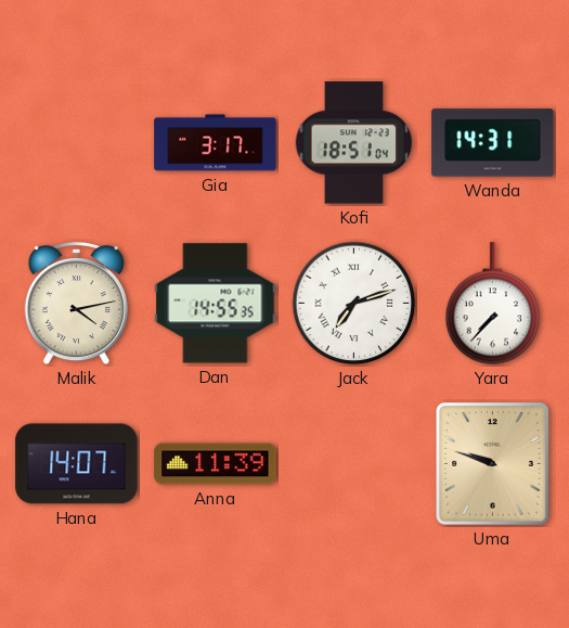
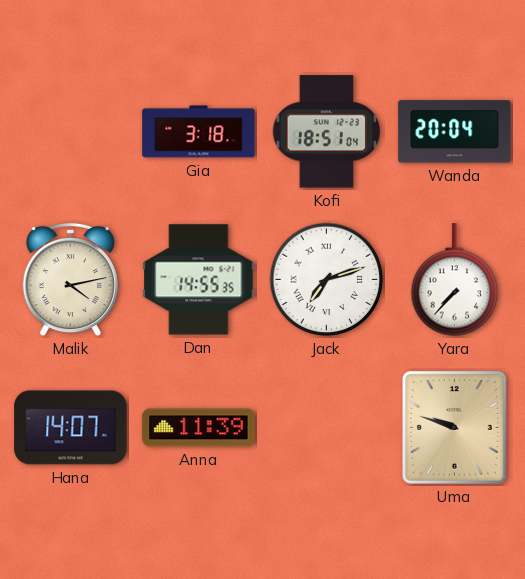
Gia: 3:17 -> 3:18 (199, 132)
Wanda: 14:31 -> 20:04 (455, 132)
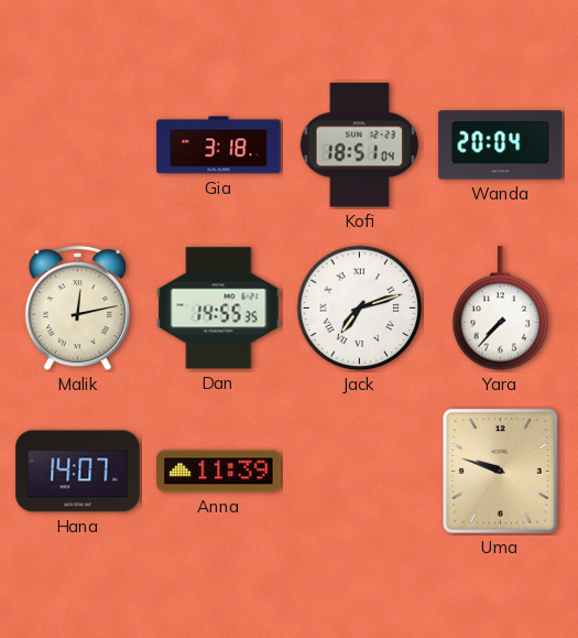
Malik: 4:13 -> 12:13 (77, 309)
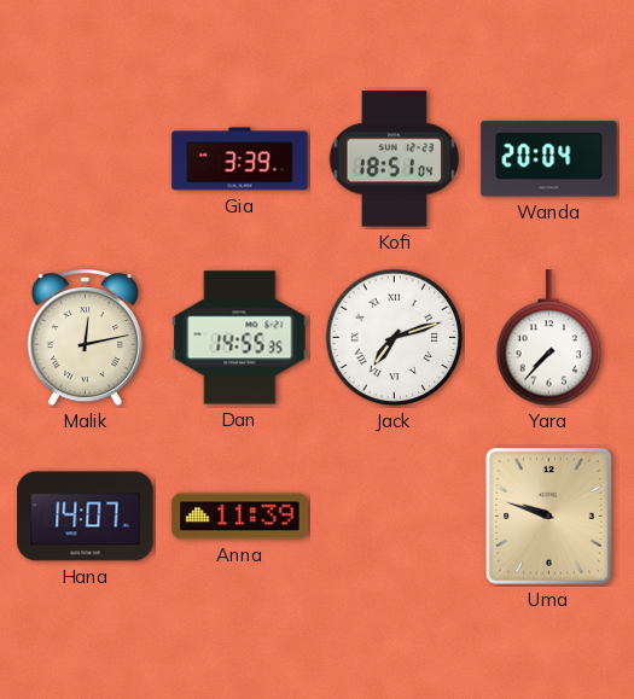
Gia: 3:18 -> 3:39 (240, 159)
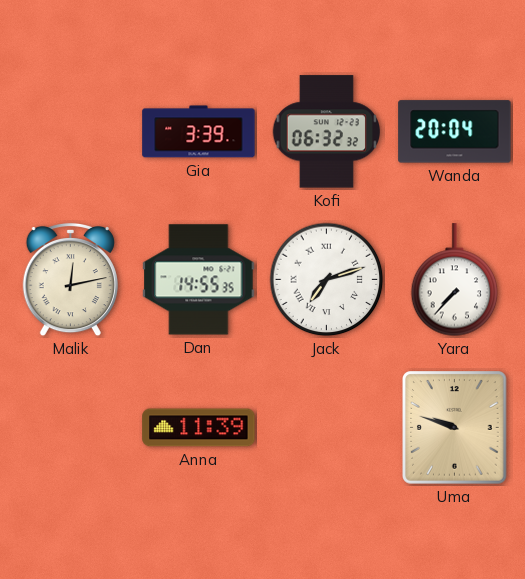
Kofi: 18:51 -> 06:32 (327, 132)
Hana: 14:07 -> none (86, 517)
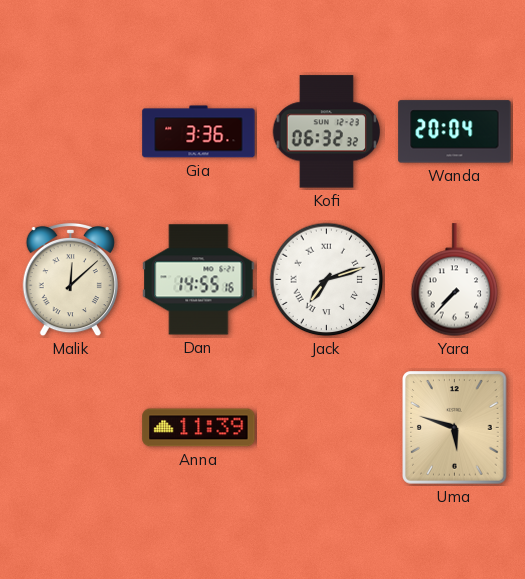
Gia: 3:39 -> 3:36 (199, 132)
Malik: 12:13 -> 12:08 (70, 280)
Dan: 14:55:35 -> 14:55:16 (199, 280)
Uma: 9:48 -> 5:48 (455, 428)
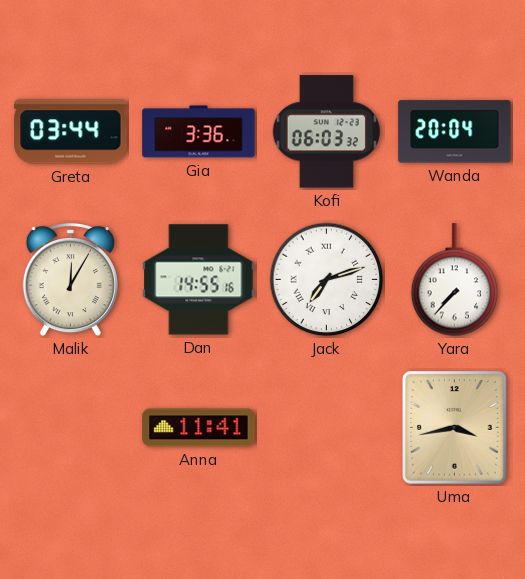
Greta: none -> 03:44 (71, 132)
Kofi: 06:32 -> 06:03 (327, 132)
Malik: 12:08 -> 12:05 (70, 280)
Anna: 11:39 -> 11:41 (199, 428)
Uma: 5:48 -> 3:43 (455, 428)
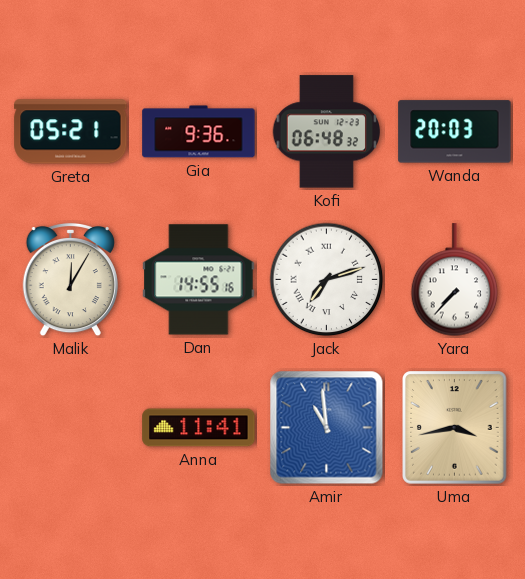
Greta: 03:44 -> 05:21 (71, 132)
Gia: 3:36 -> 9:36 (199, 132)
Kofi: 06:03 -> 06:48 (327, 132)
Wanda: 20:04 -> 20:03 (455, 132)
Amir: none -> 10:59 (327, 428)
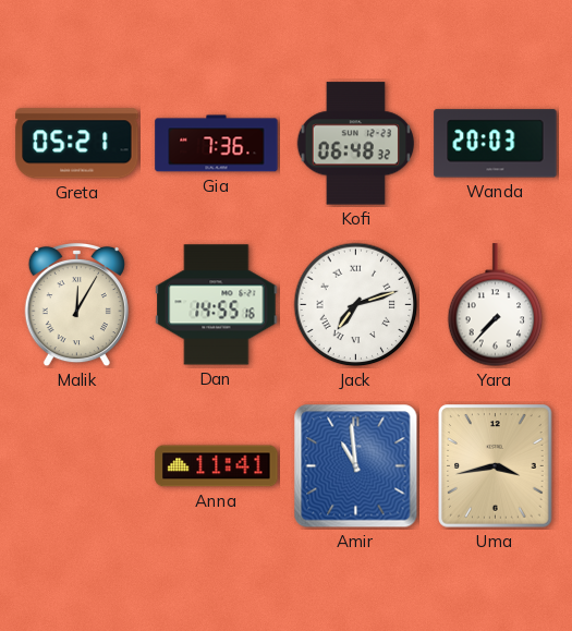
Gia: 9:36 -> 7:36 (217, 144)
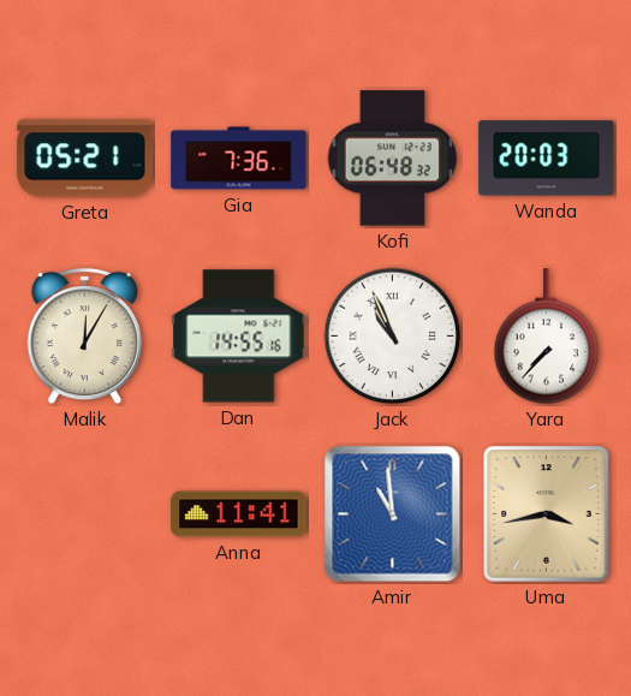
Jack: 7:12 -> 10:56 (393, 337)
